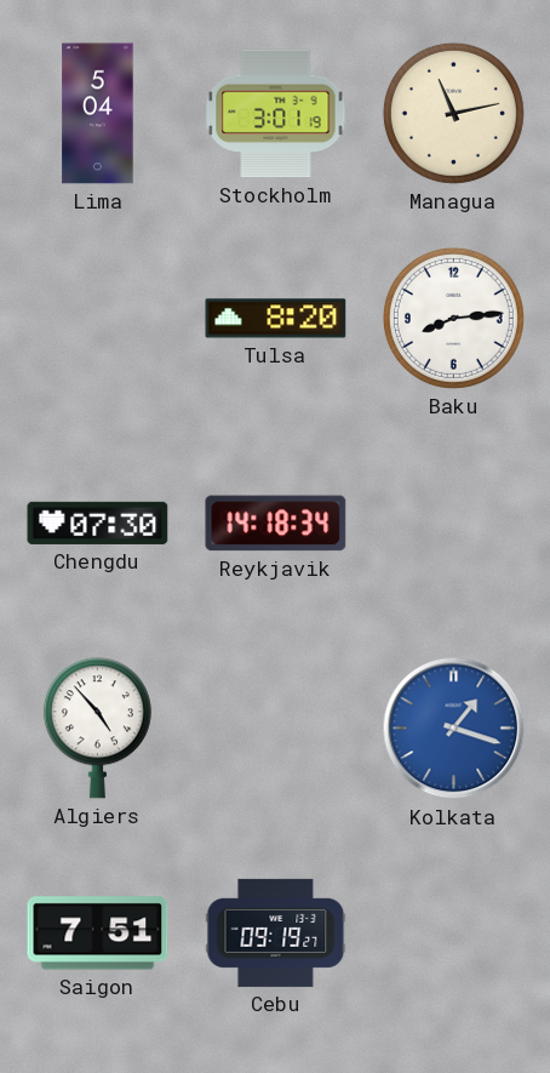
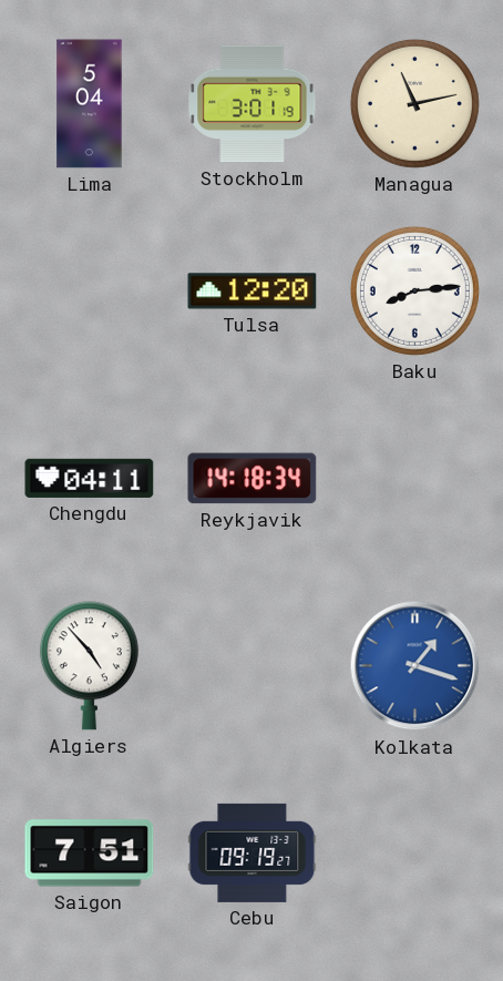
Tulsa: 8:20 -> 12:20 (253, 292)
Chengdu: 07:30 -> 04:11 (90, 478)
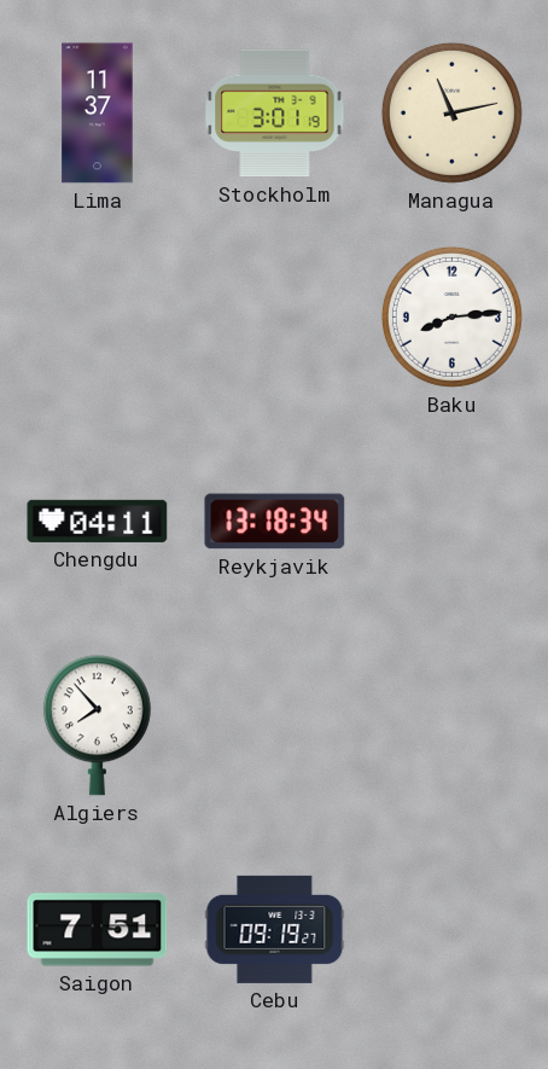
Lima: 5:04 -> 11:37 (98, 114)
Tulsa: 12:20 -> none (253, 292)
Reykjavik: 14:18 -> 13:18 (275, 522)
Algiers: 4:53 -> 7:53 (97, 726)
Kolkata: 1:18 -> none (415, 666)
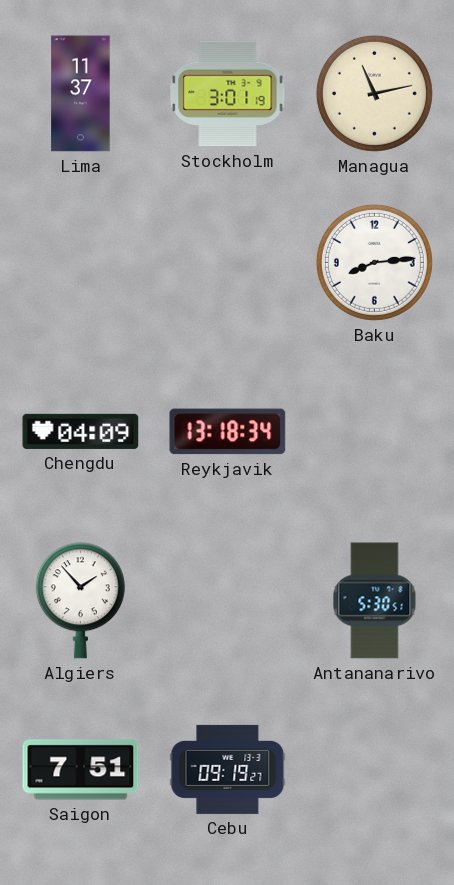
Chengdu: 04:11 -> 04:09 (81, 431)
Algiers: 7:53 -> 1:53 (80, 601)
Antananarivo: none -> 5:30 (375, 601)
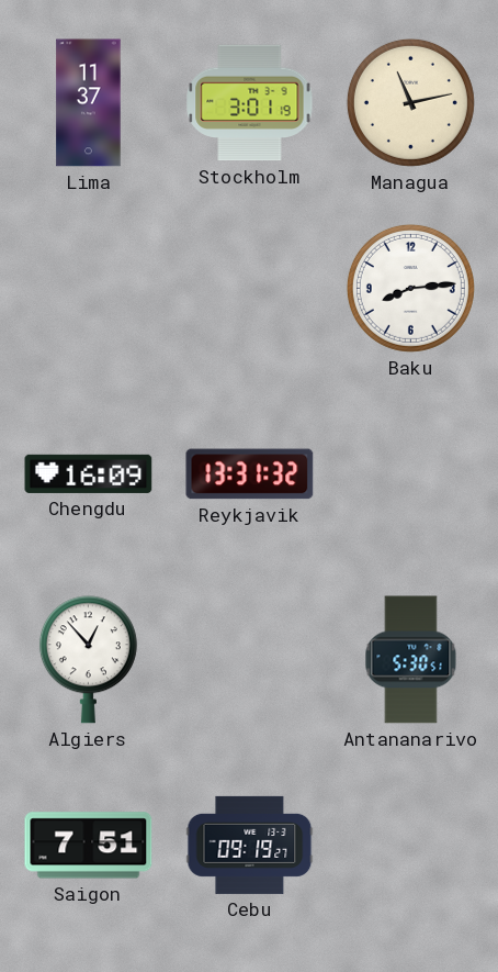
Chengdu: 04:09 -> 16:09 (89, 473)
Reykjavik: 13:18 -> 13:31 (250, 474)
Algiers: 1:53 -> 12:53 (88, 660)
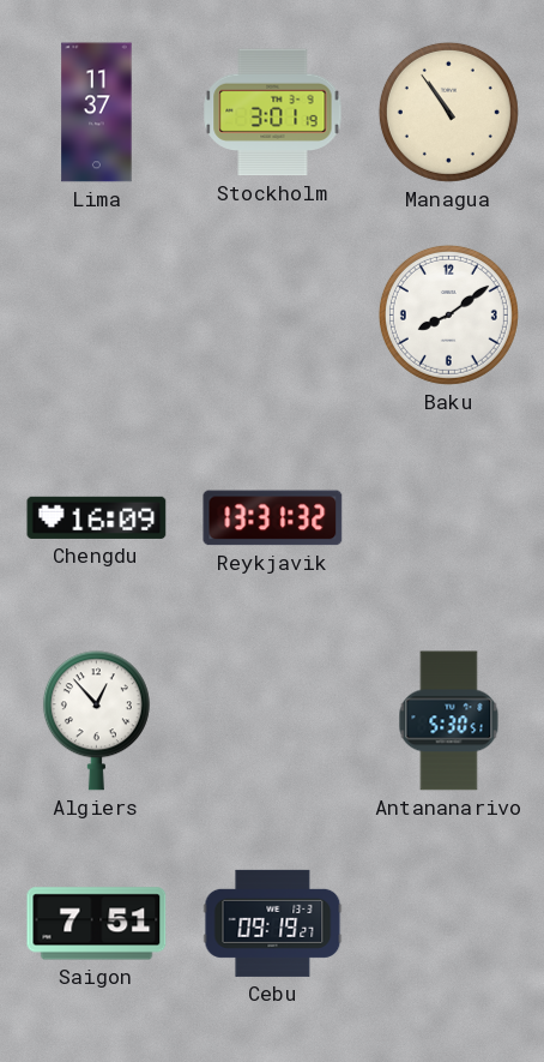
Managua: 11:13 -> 10:54 (448, 112)
Baku: 8:14 -> 8:09 (448, 314)
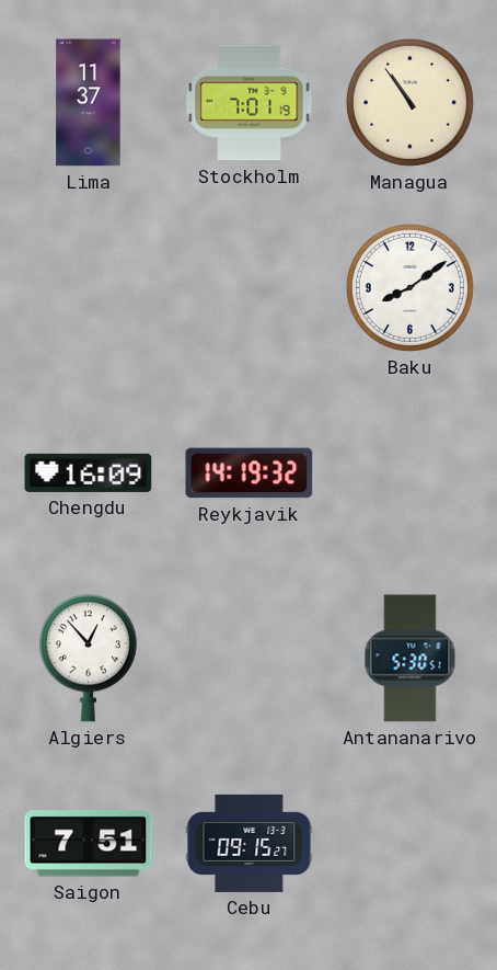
Stockholm: 3:01 -> 7:01 (250, 103)
Reykjavik: 13:31 -> 14:19 (250, 473)
Cebu: 09:19 -> 09:15 (250, 843)
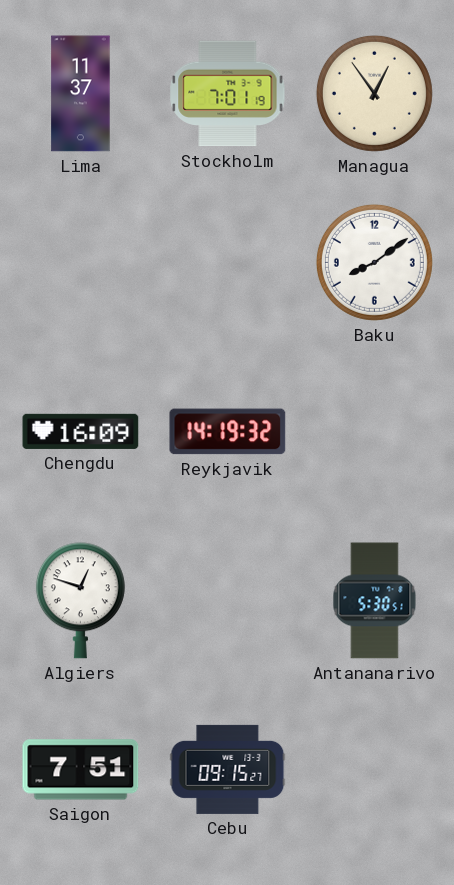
Managua: 10:54 -> 12:54 (374, 93)
Algiers: 12:53 -> 12:48 (80, 601)
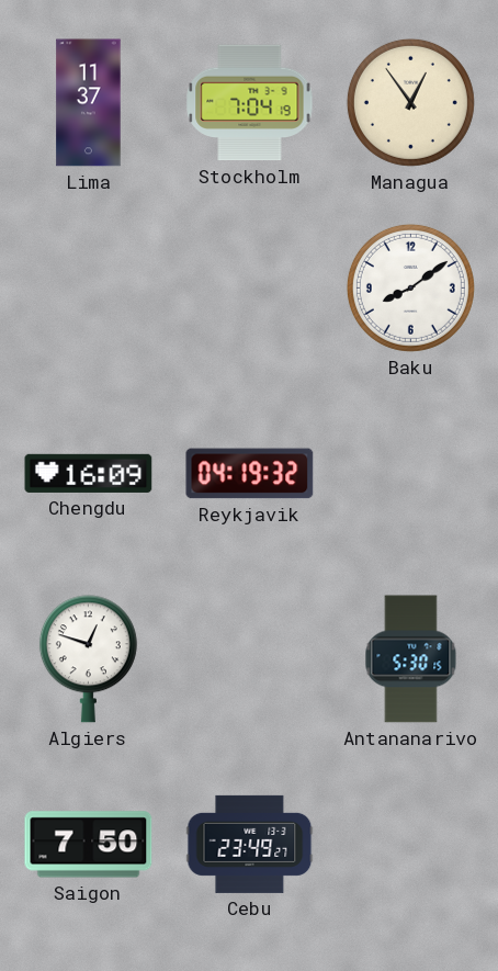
Stockholm: 7:01 -> 7:04 (250, 103)
Reykjavik: 14:19 -> 04:19 (250, 474)
Antananarivo: 5:30:51 -> 5:30:15 (411, 659)
Saigon: 7:51 -> 7:50 (89, 845)
Cebu: 09:15 -> 23:49 (250, 844)
